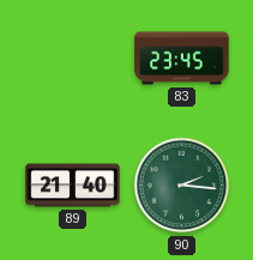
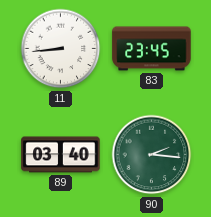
11: none -> 8:44 (61, 49)
89: 21:40 -> 03:40 (61, 155)
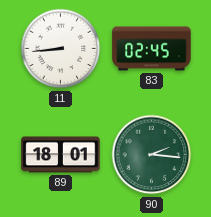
83: 23:45 -> 02:45 (152, 49)
89: 03:40 -> 18:01 (61, 155)
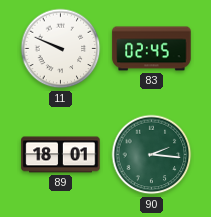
11: 8:44 -> 9:49 (61, 49)
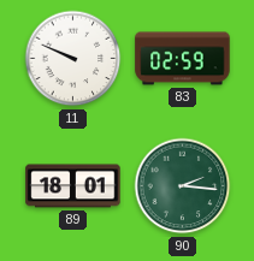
83: 02:45 -> 02:59 (183, 59)
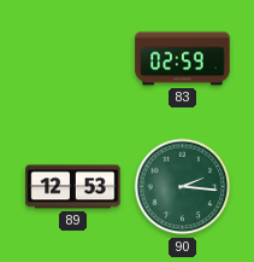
11: 9:49 -> none (73, 59)
89: 18:01 -> 12:53 (73, 187)
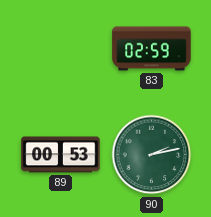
89: 12:53 -> 00:53 (61, 155)
90: 2:16 -> 2:13 (152, 155)
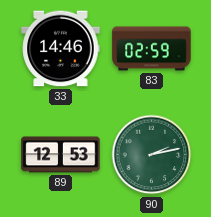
33: none -> 14:46 (61, 49)
89: 00:53 -> 12:53 (61, 155)
